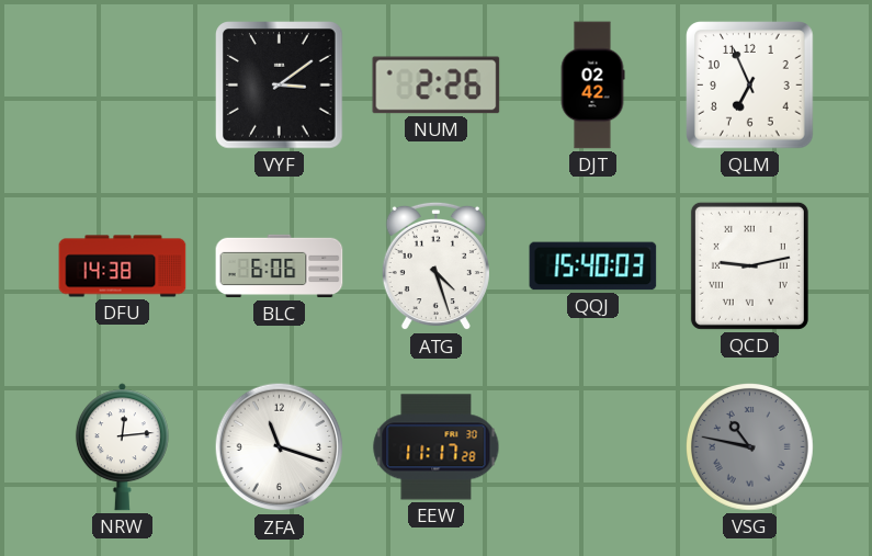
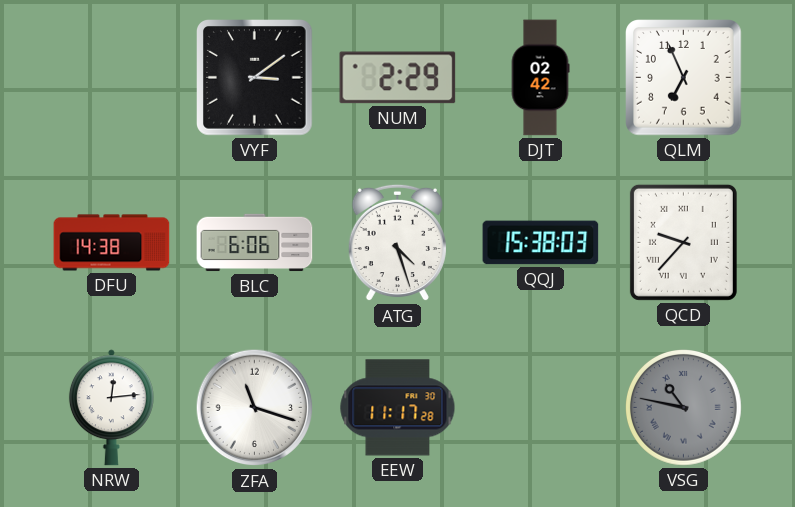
NUM: 2:26 -> 2:29 (398, 78)
QQJ: 15:40 -> 15:38 (541, 243)
QCD: 9:13 -> 9:37 (683, 242)
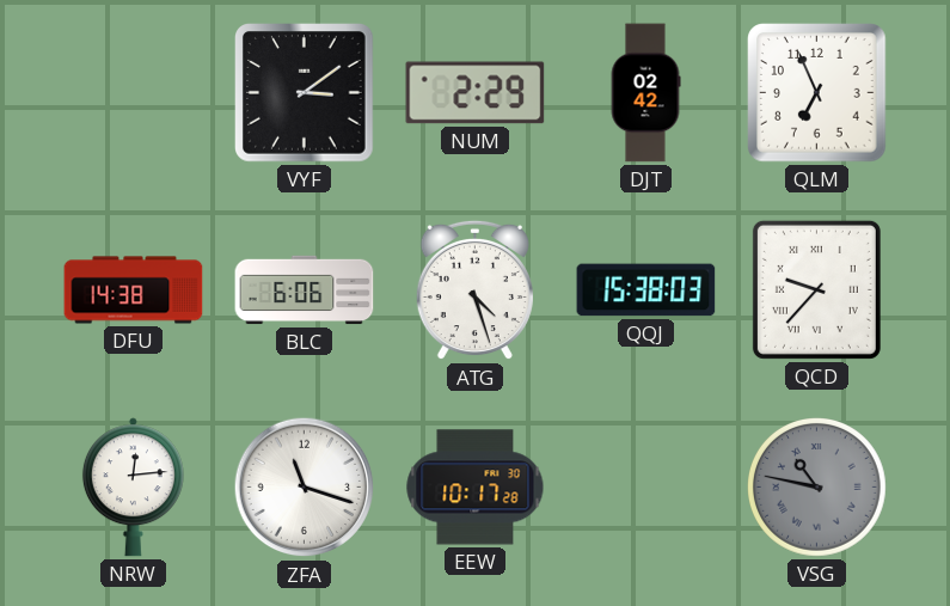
EEW: 11:17 -> 10:17 (476, 488)
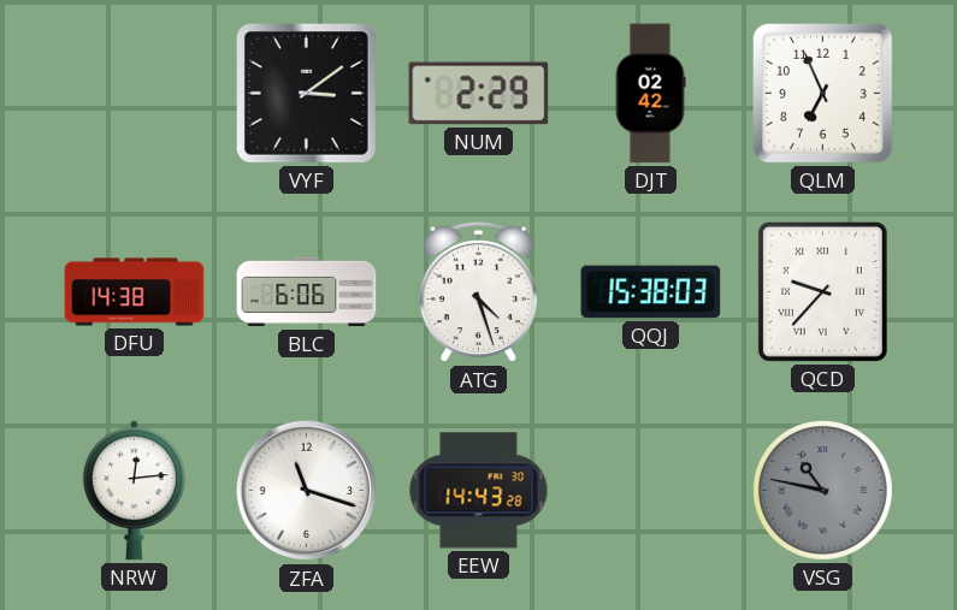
EEW: 10:17 -> 14:43 (479, 491)
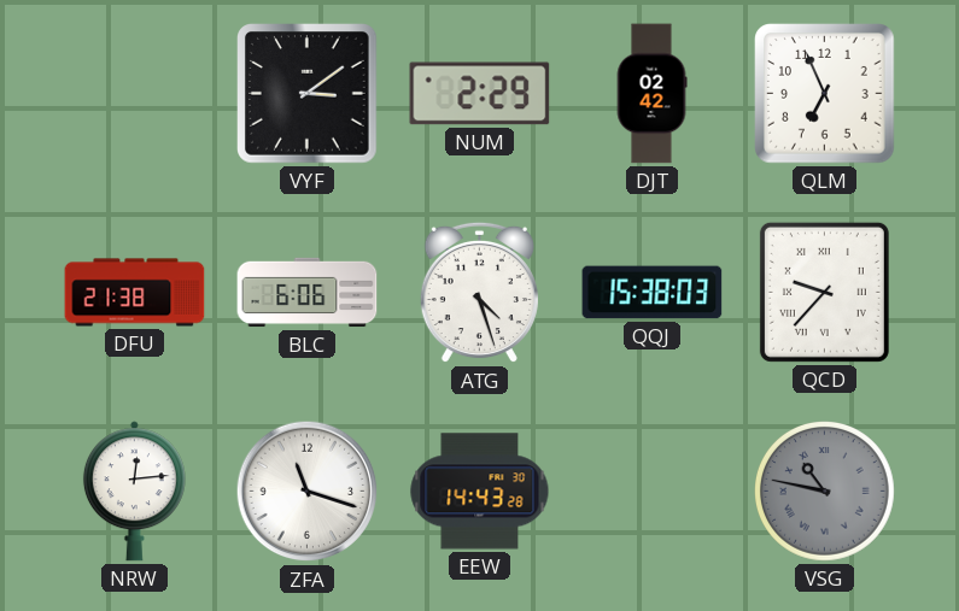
DFU: 14:38 -> 21:38 (135, 293)
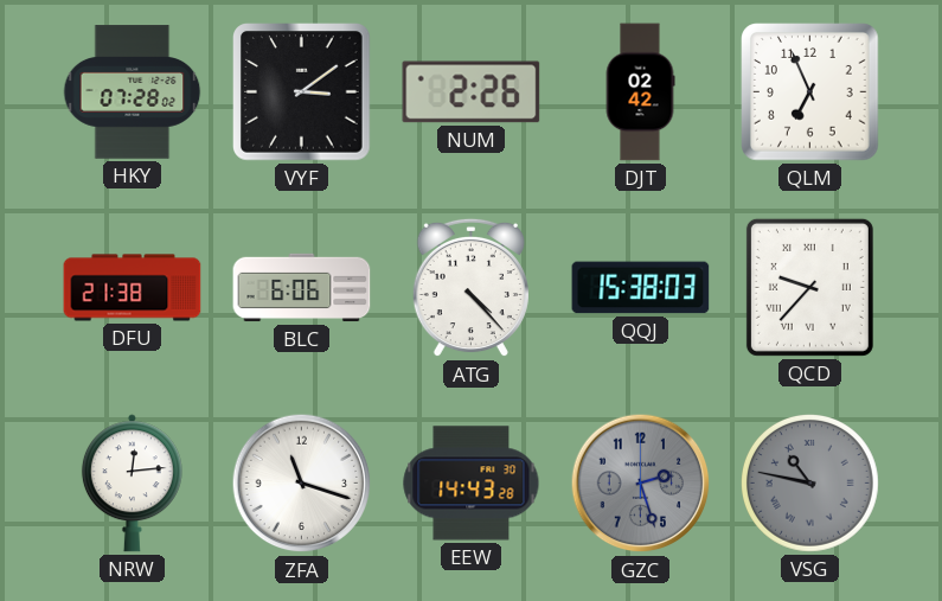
HKY: none -> 07:28 (133, 92)
NUM: 2:29 -> 2:26 (472, 92)
ATG: 4:27 -> 4:23 (470, 288)
GZC: none -> 2:27 (641, 484)
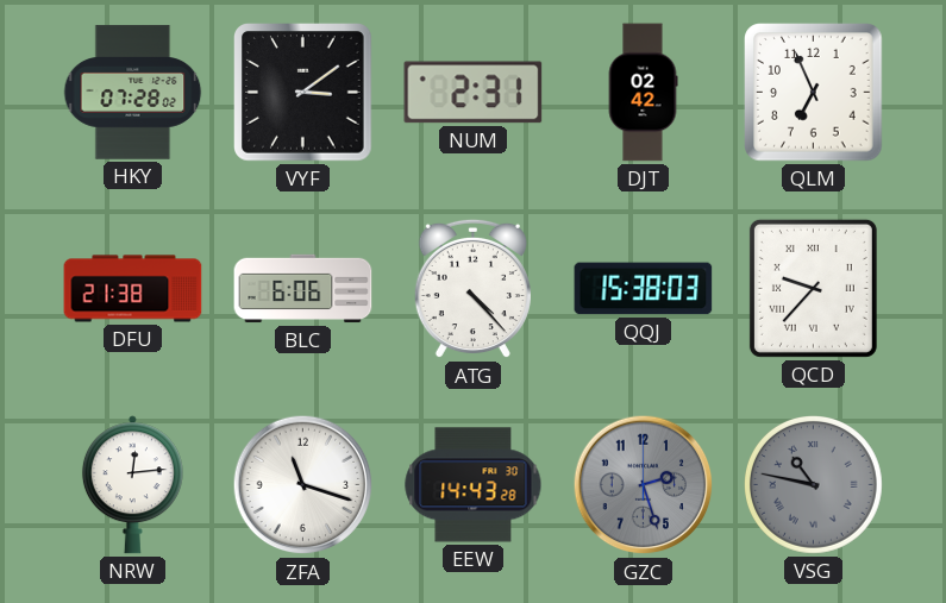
NUM: 2:26 -> 2:31 (474, 93)
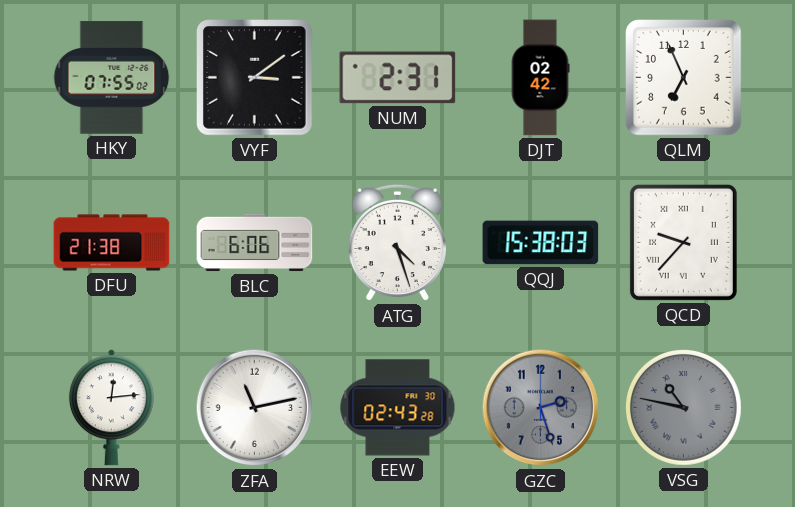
HKY: 07:28 -> 07:55 (112, 78)
ATG: 4:23 -> 4:27 (397, 243)
ZFA: 11:18 -> 11:13 (255, 408)
EEW: 14:43 -> 02:43 (398, 408)
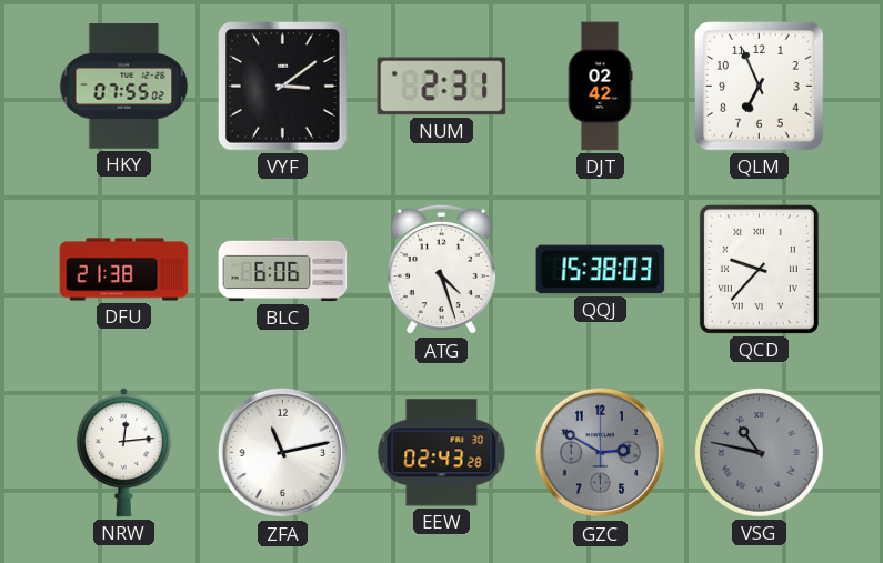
GZC: 2:27 -> 2:50 (601, 453)
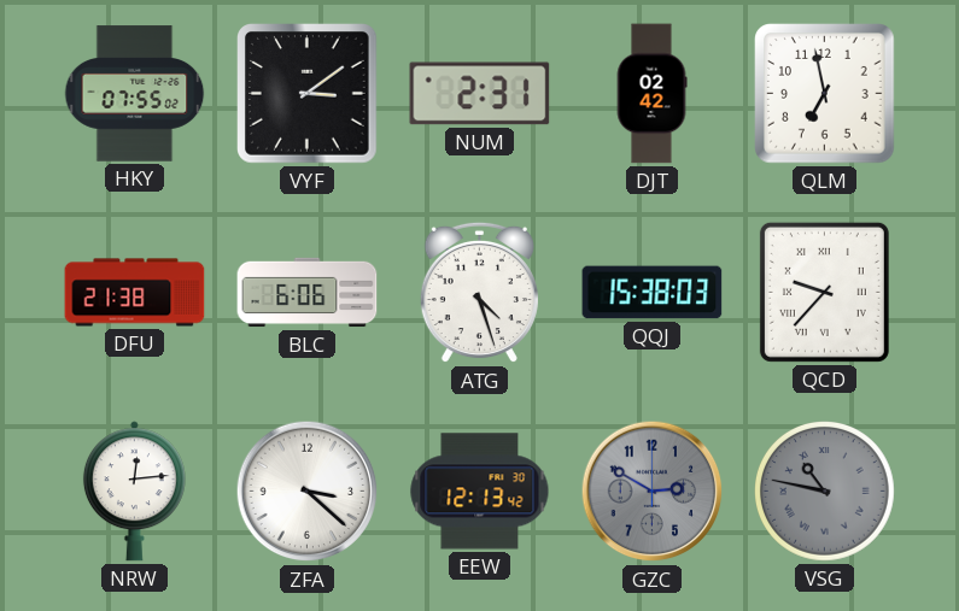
QLM: 6:56 -> 6:58 (825, 94)
ZFA: 11:13 -> 3:22 (308, 492)
EEW: 02:43 -> 12:13 (480, 492)
